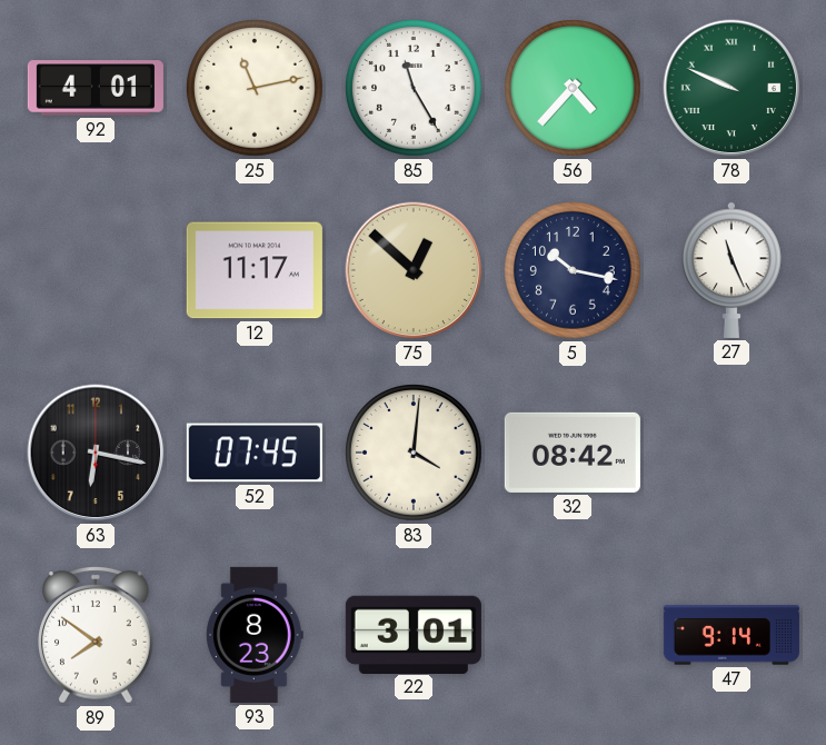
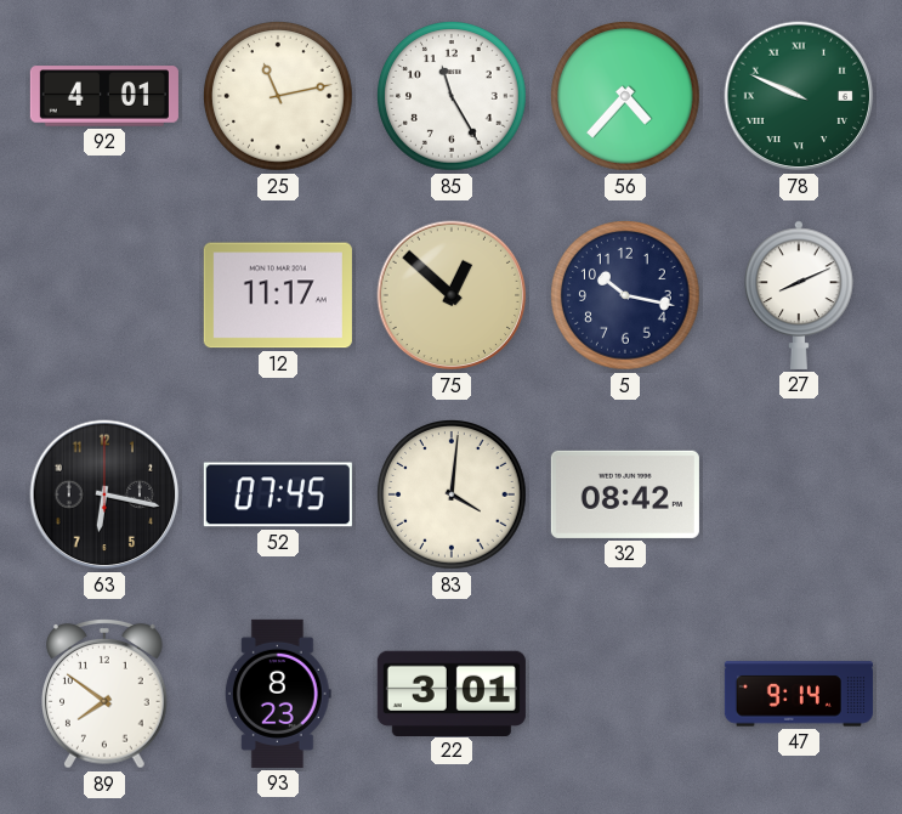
27: 11:26 -> 8:11 (799, 295)
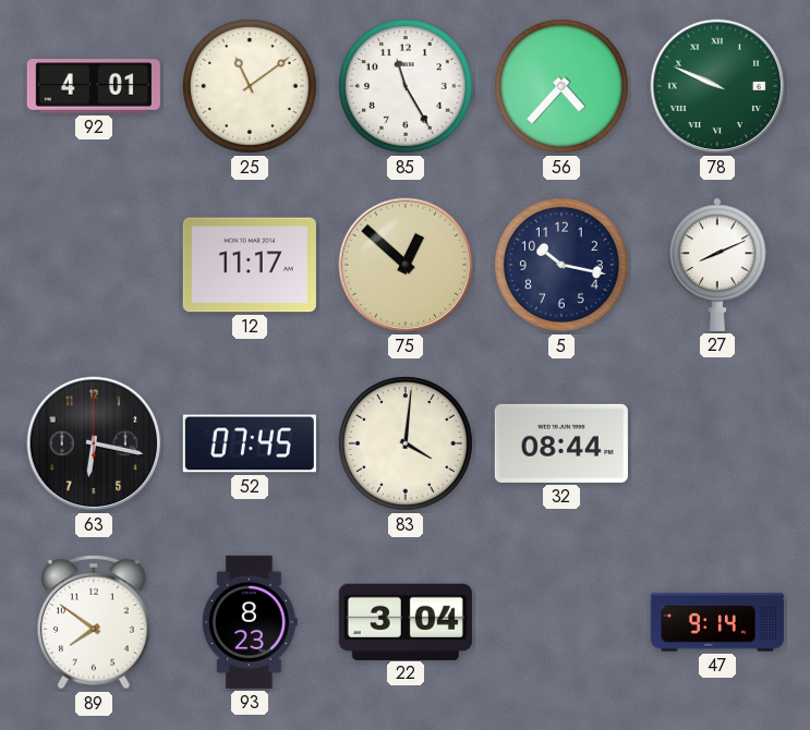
25: 11:13 -> 11:09 (251, 87)
32: 08:42 -> 08:44 (561, 443)
22: 3:01 -> 3:04 (406, 621)
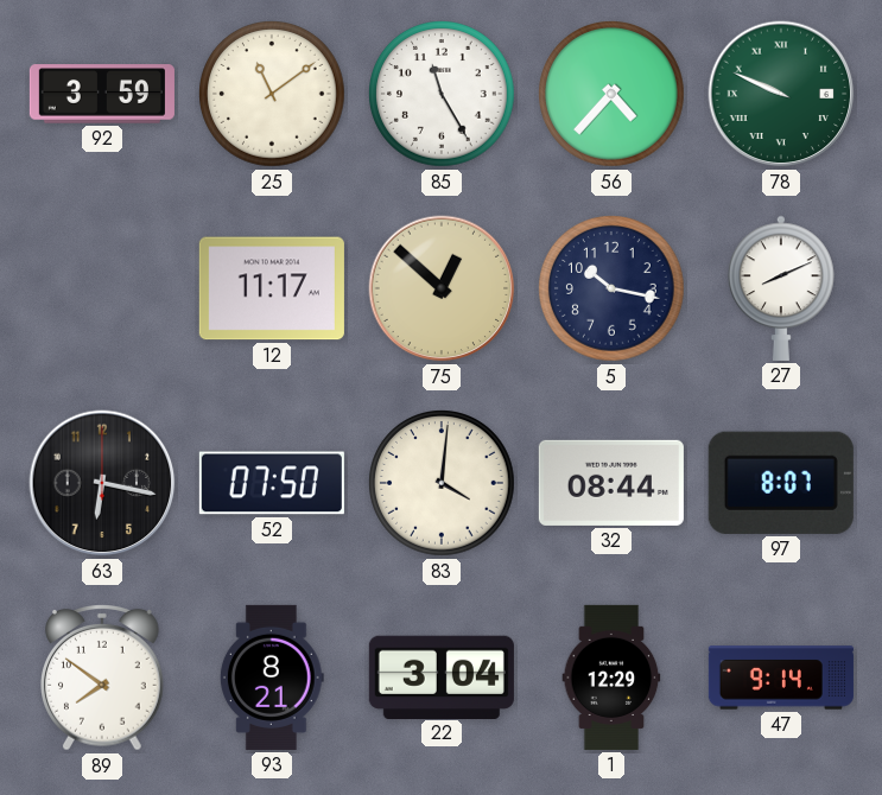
92: 4:01 -> 3:59 (102, 94)
52: 07:45 -> 07:50 (272, 483)
97: none -> 8:07 (781, 483)
93: 8:23 -> 8:21 (272, 678)
1: none -> 12:29 (611, 678)
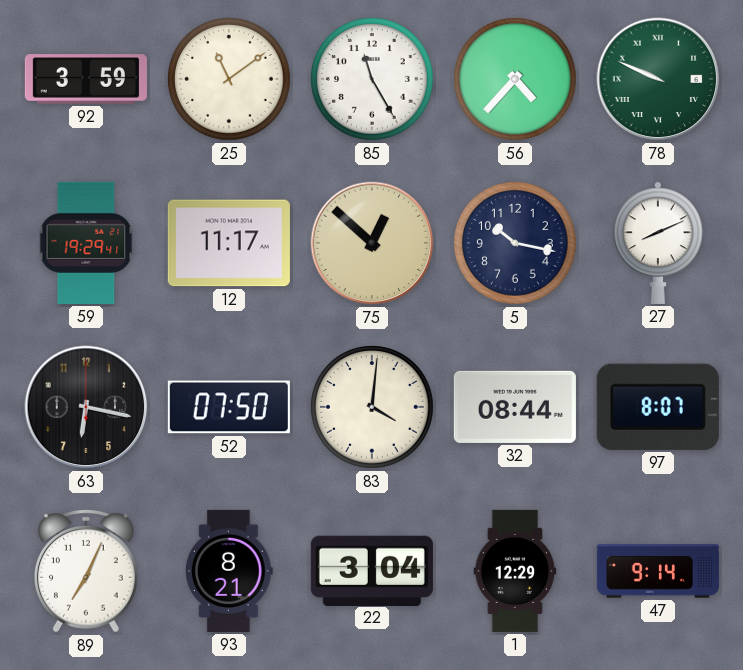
59: none -> 19:29 (86, 243)
89: 7:51 -> 7:04 (87, 572)
